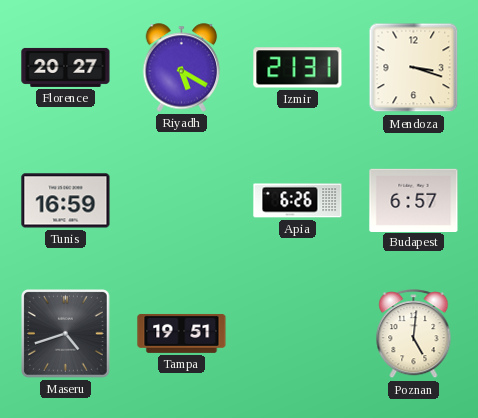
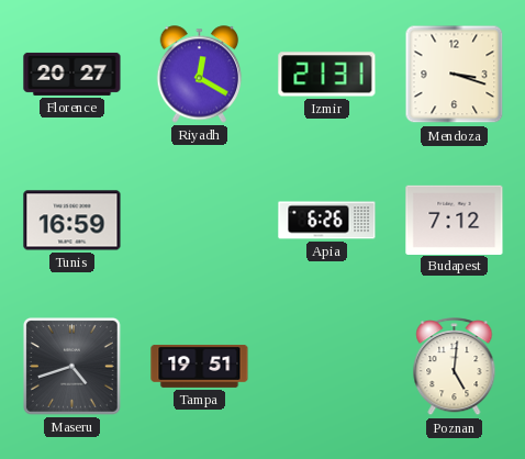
Riyadh: 5:20 -> 12:20 (200, 75)
Budapest: 6:57 -> 7:12 (455, 220)
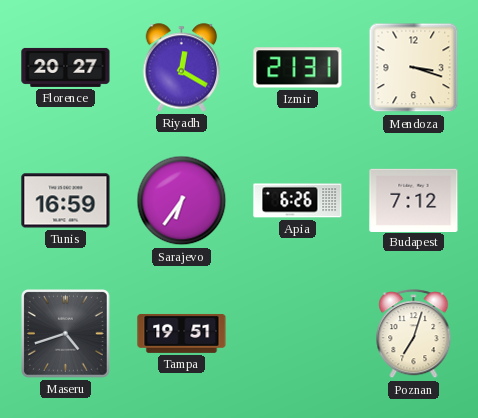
Sarajevo: none -> 6:36 (182, 201)
Poznan: 5:01 -> 7:03 (414, 334)
